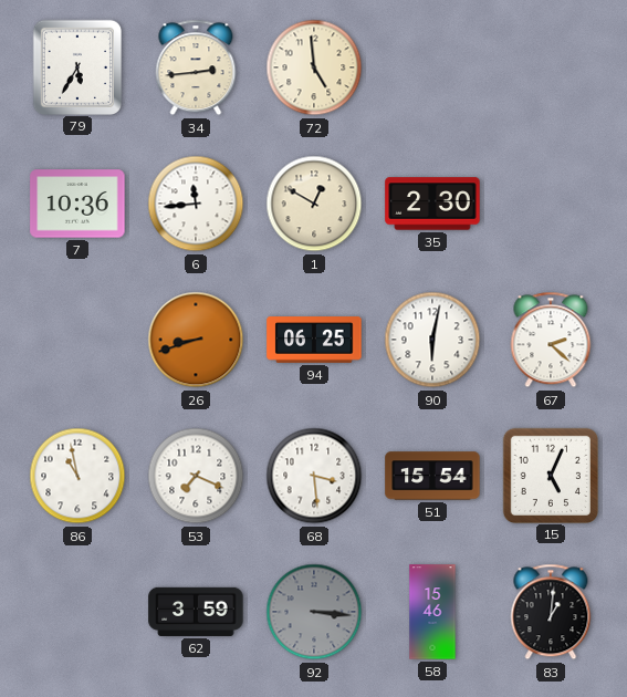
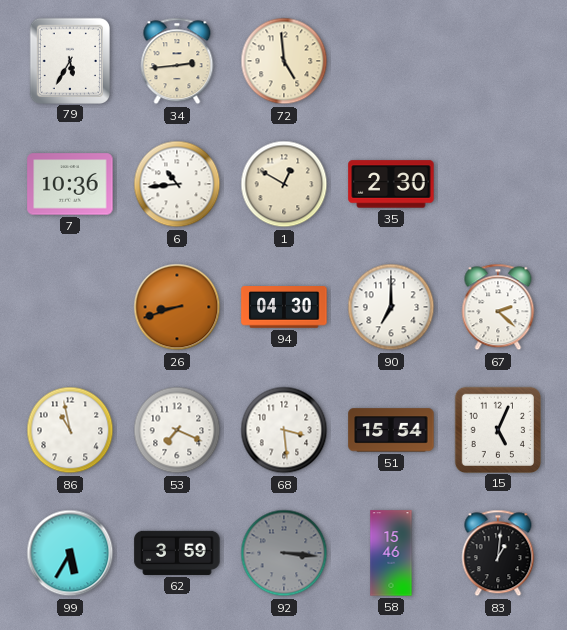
6: 11:44 -> 10:44 (177, 184)
94: 06:25 -> 04:30 (284, 307)
90: 6:02 -> 7:00 (391, 307)
99: none -> 5:35 (70, 553)
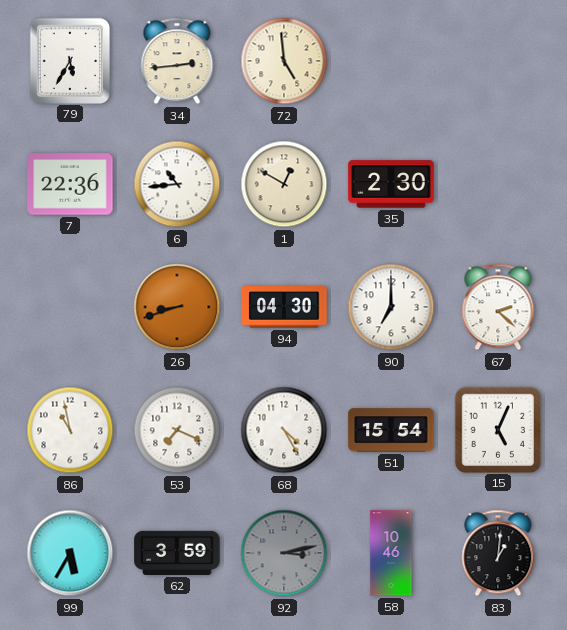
7: 10:36 -> 22:36 (70, 184)
68: 3:29 -> 4:25 (284, 430)
92: 3:16 -> 3:13 (284, 553)
58: 15:46 -> 10:46 (391, 553)
